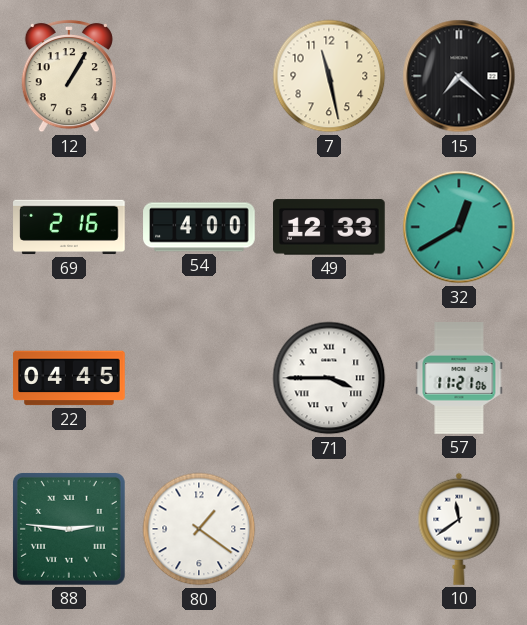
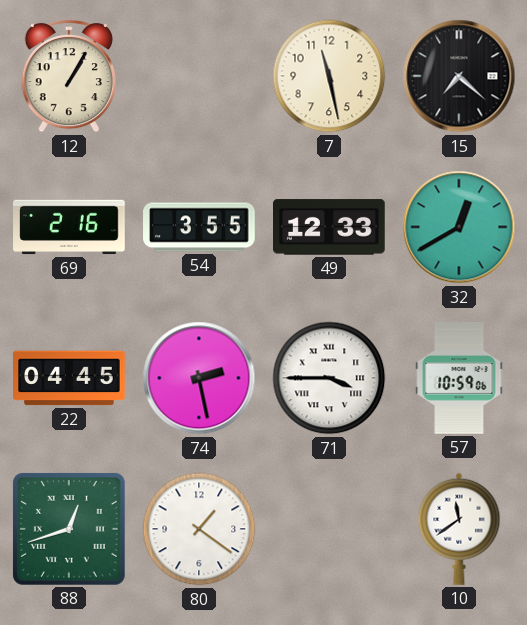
54: 4:00 -> 3:55 (199, 227)
74: none -> 2:28 (199, 378)
57: 11:21 -> 10:59 (459, 378)
88: 2:46 -> 12:42 (69, 529)
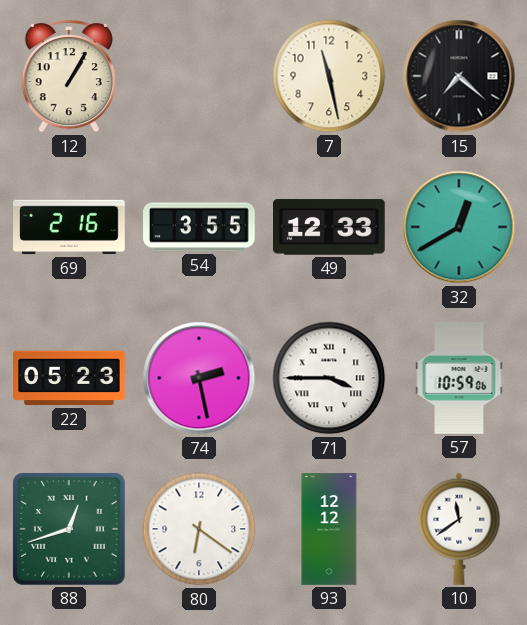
22: 04:45 -> 05:23 (69, 378)
80: 1:21 -> 6:21 (199, 529)
93: none -> 12:12 (329, 529)
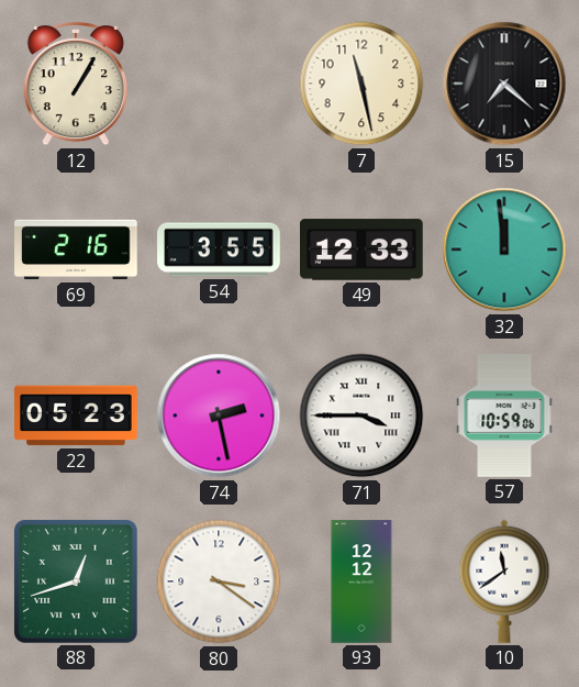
32: 12:40 -> 11:59 (504, 250)
80: 6:21 -> 3:21 (219, 581)
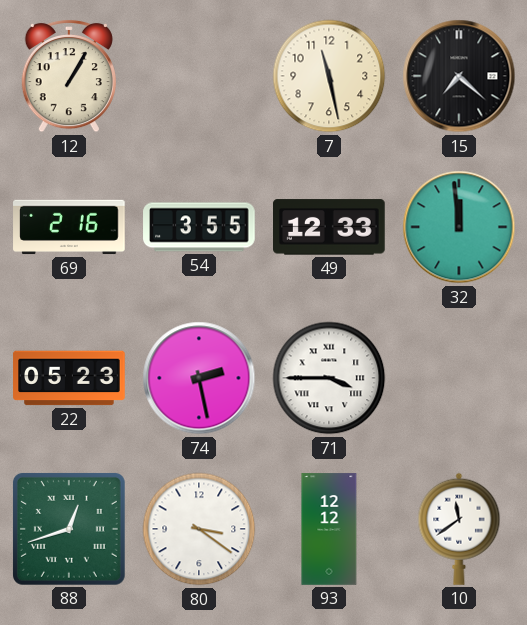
57: 10:59 -> none (504, 415)
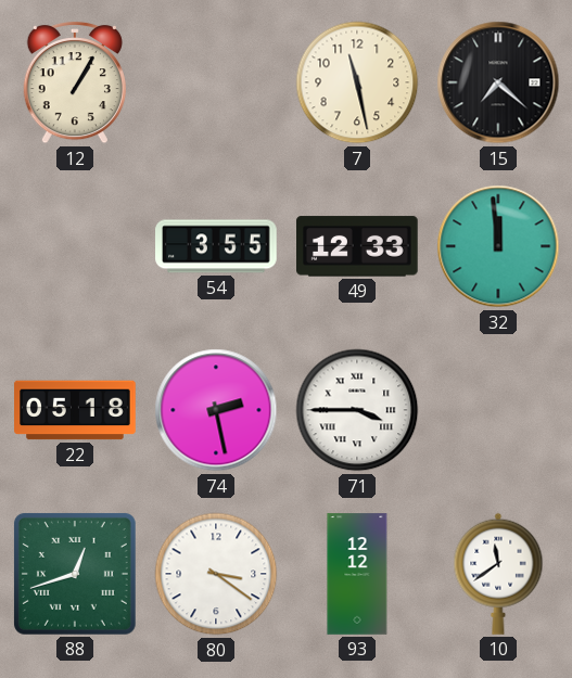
69: 2:16 -> none (69, 227)
22: 05:23 -> 05:18 (75, 410)
